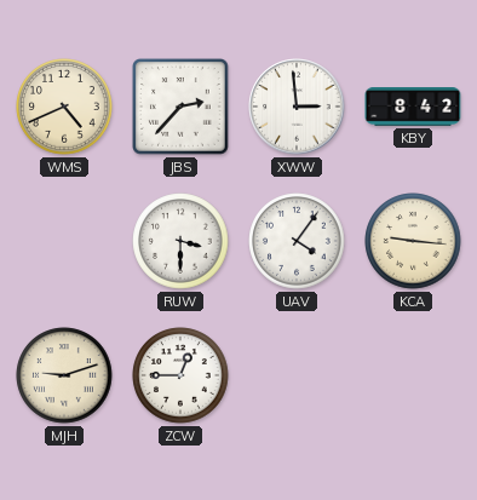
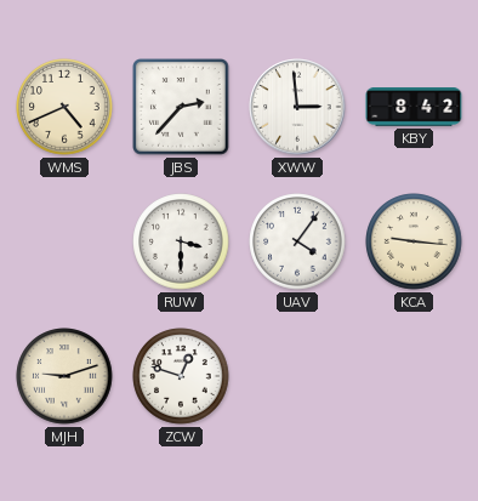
ZCW: 12:45 -> 12:48 (181, 376)
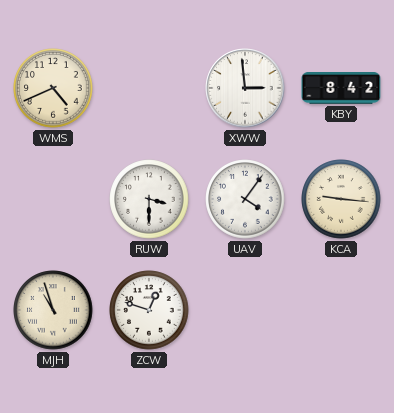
JBS: 2:37 -> none (182, 108)
MJH: 9:12 -> 10:57 (53, 310)
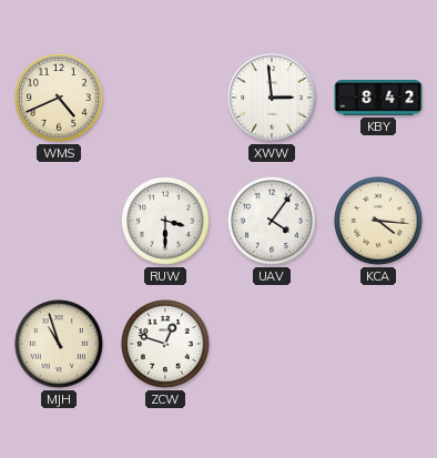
KCA: 9:16 -> 4:16 (378, 221)
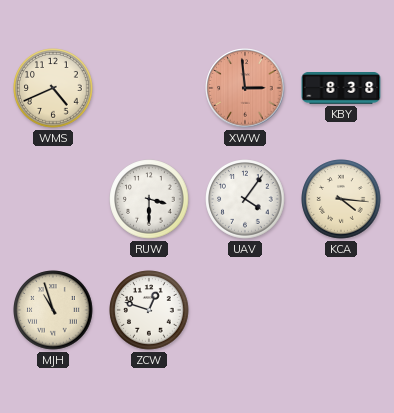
XWW dial: white -> salmon (245, 88)
KBY: 8:42 -> 8:38 (341, 89)
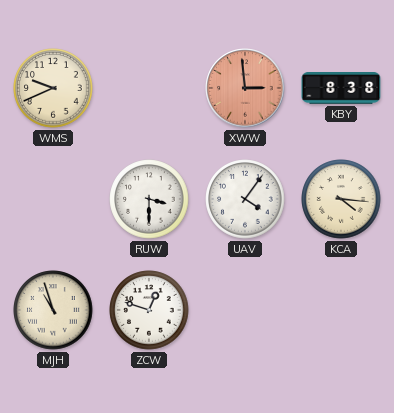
WMS: 4:41 -> 9:41 (53, 88)
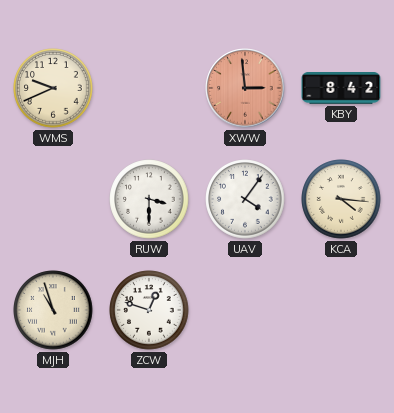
KBY: 8:38 -> 8:42 (341, 89)
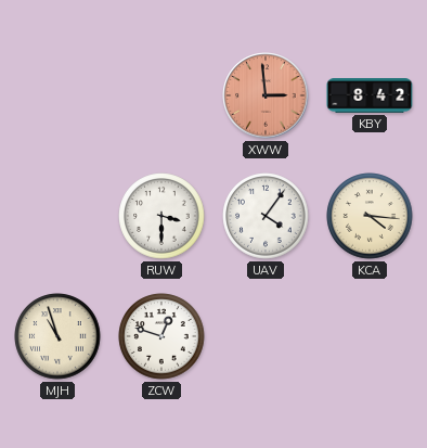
WMS: 9:41 -> none (53, 88)
